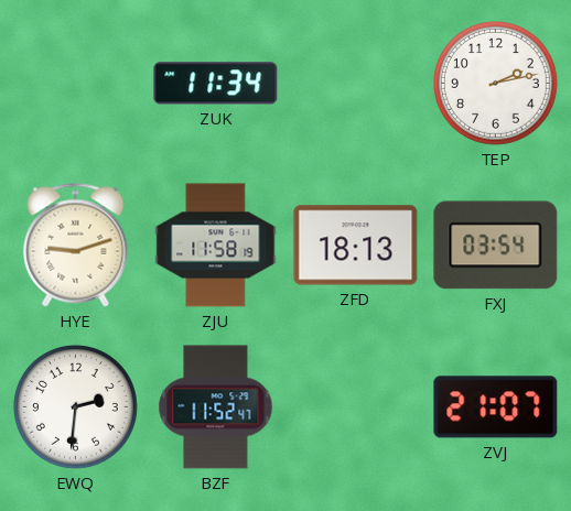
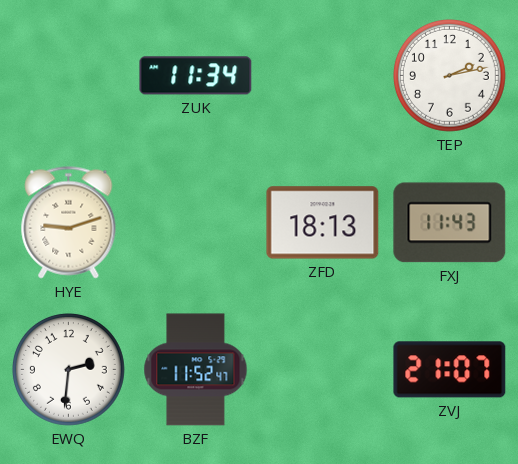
ZJU: 11:58 -> none (216, 246)
FXJ: 03:54 -> 11:43 (450, 223)
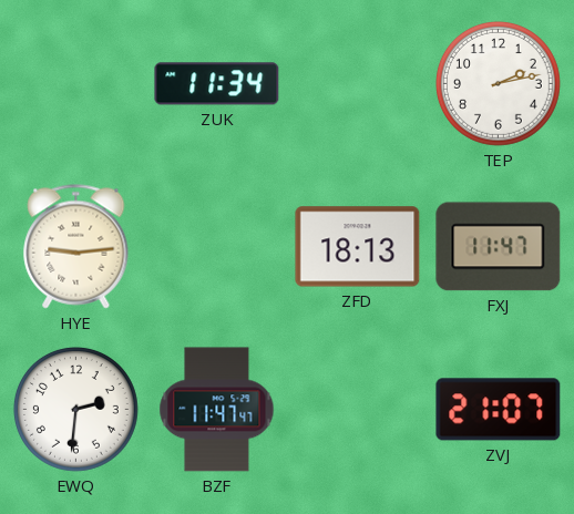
HYE: 9:12 -> 9:14 (76, 247)
FXJ: 11:43 -> 11:47 (499, 247)
BZF: 11:52 -> 11:47 (217, 410)
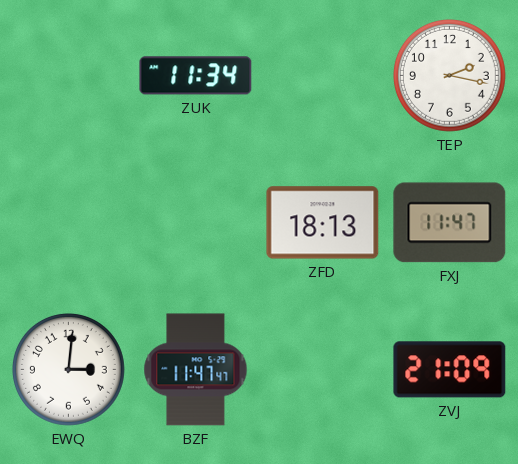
TEP: 2:13 -> 2:17 (449, 75)
HYE: 9:14 -> none (76, 247)
EWQ: 2:31 -> 3:01 (68, 369)
ZVJ: 21:07 -> 21:09 (450, 370)
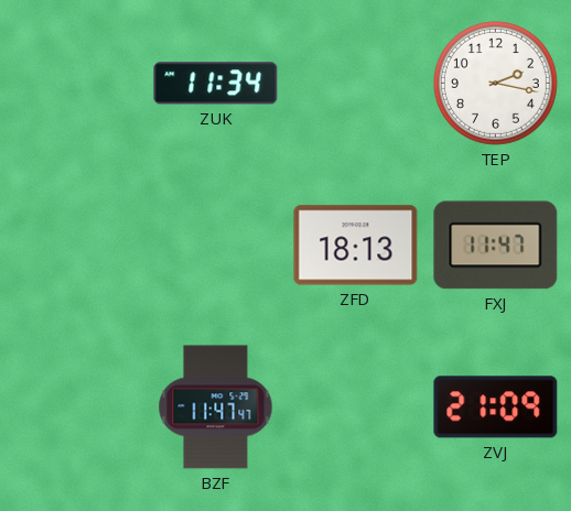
EWQ: 3:01 -> none (68, 369)
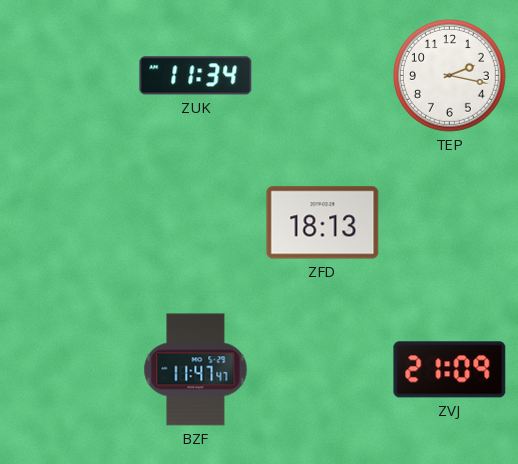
FXJ: 11:47 -> none (496, 246)
